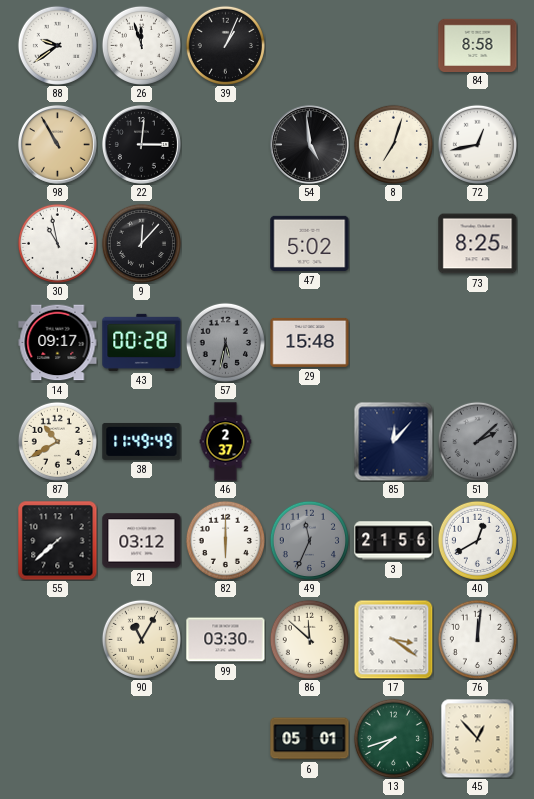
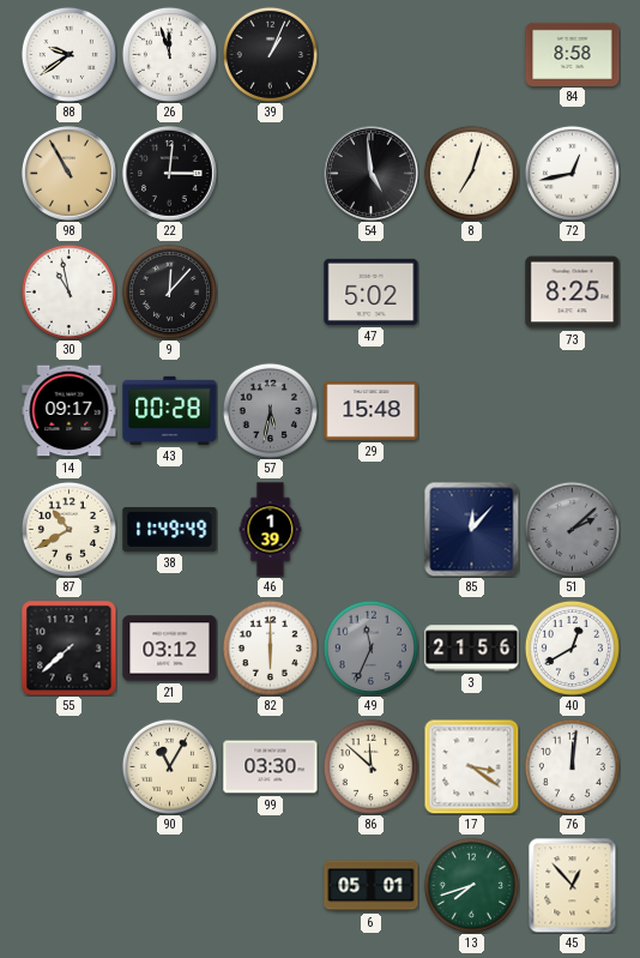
46: 2:37 -> 1:39 (271, 530)
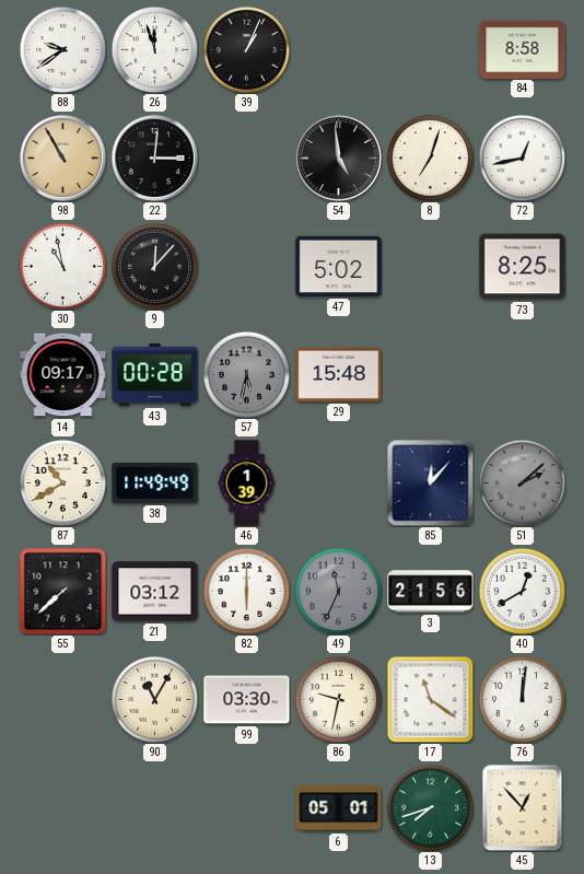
86: 11:52 -> 9:32 (338, 699)
17: 3:21 -> 11:21 (430, 699)
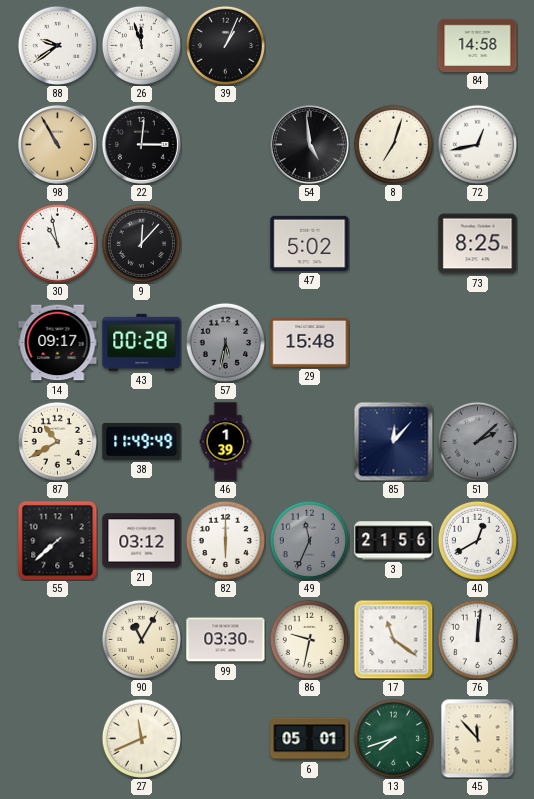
84: 8:58 -> 14:58 (478, 45)
27: none -> 11:41 (141, 738)
45: 12:53 -> 11:53 (478, 738)
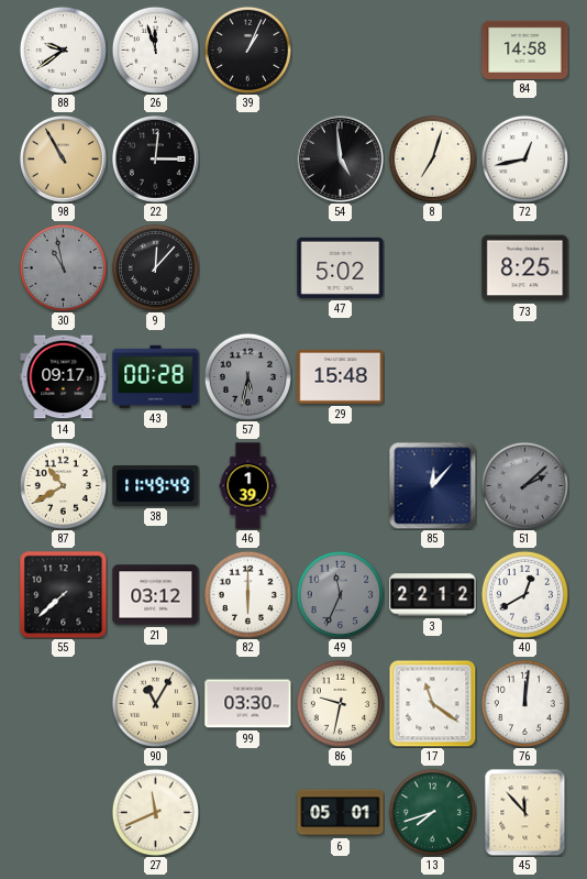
30 dial: white -> grey (63, 267)
3: 21:56 -> 22:12 (433, 595)
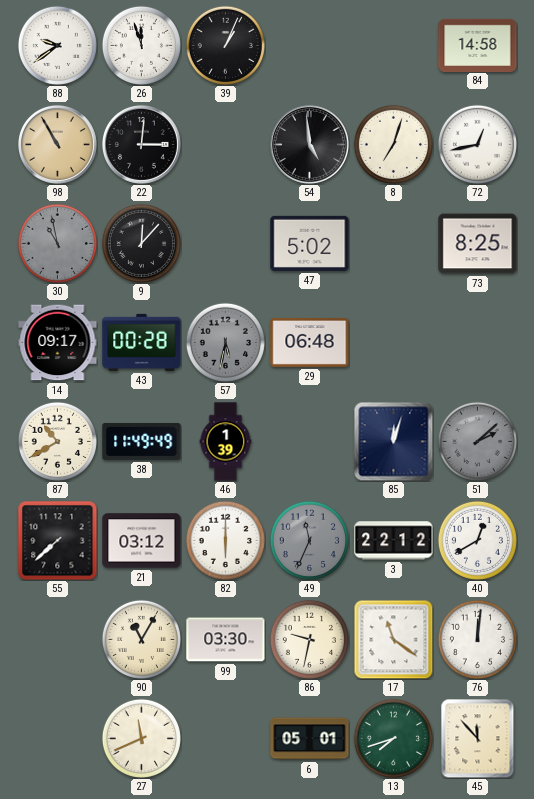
29: 15:48 -> 06:48 (310, 342)
85: 12:07 -> 12:03 (393, 441)
